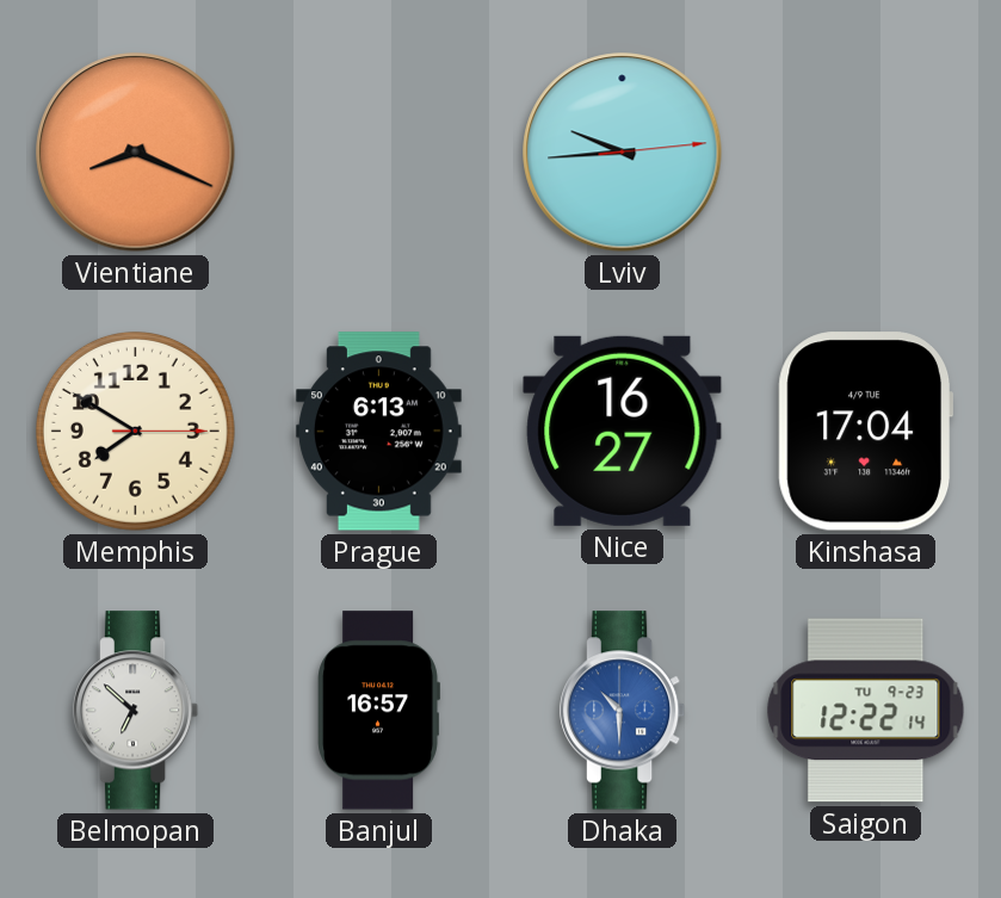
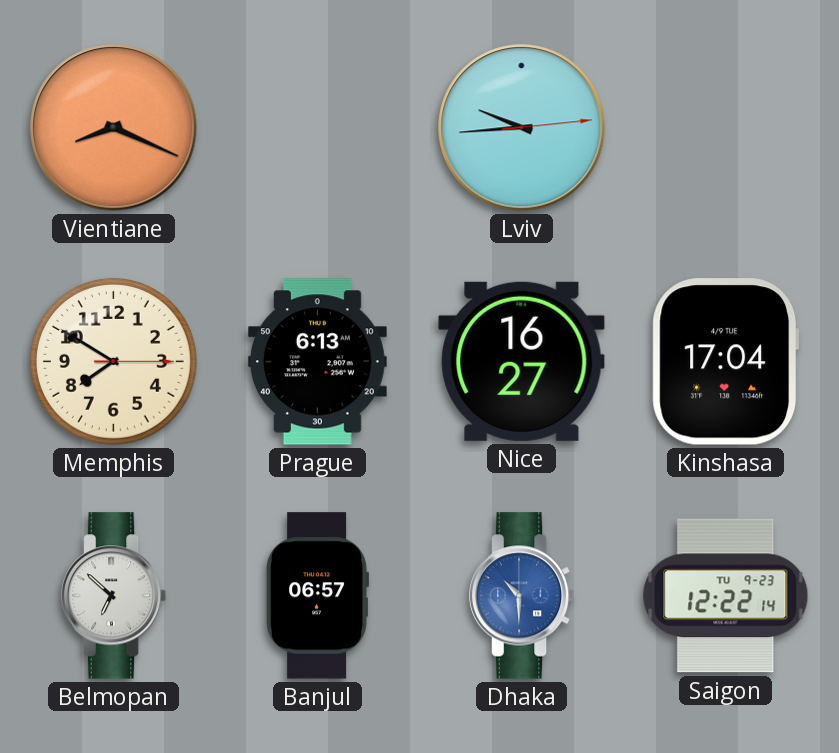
Banjul: 16:57 -> 06:57 (317, 596)
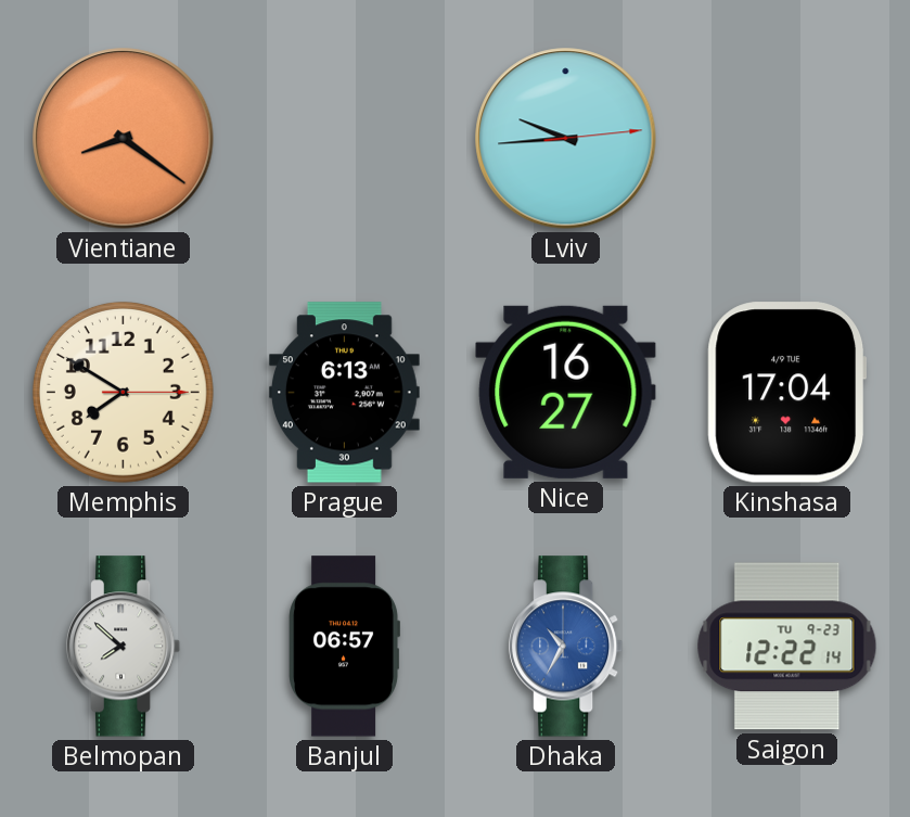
Vientiane: 8:19 -> 8:21 (124, 139)
Belmopan: 6:52 -> 7:52 (124, 647)
Dhaka: 10:30 -> 10:35 (566, 647)
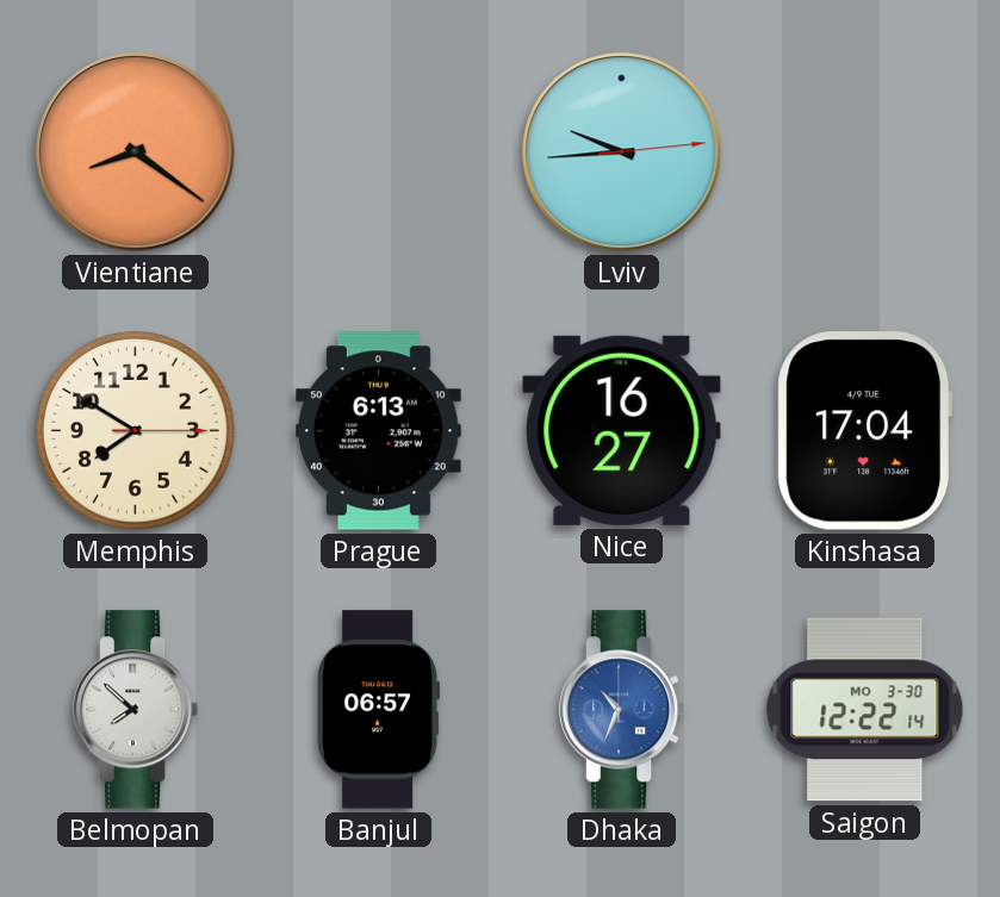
Dhaka: 10:35 -> 10:34 (622, 710)
Saigon date: TU 9-23 -> MO 3-30 (865, 710)
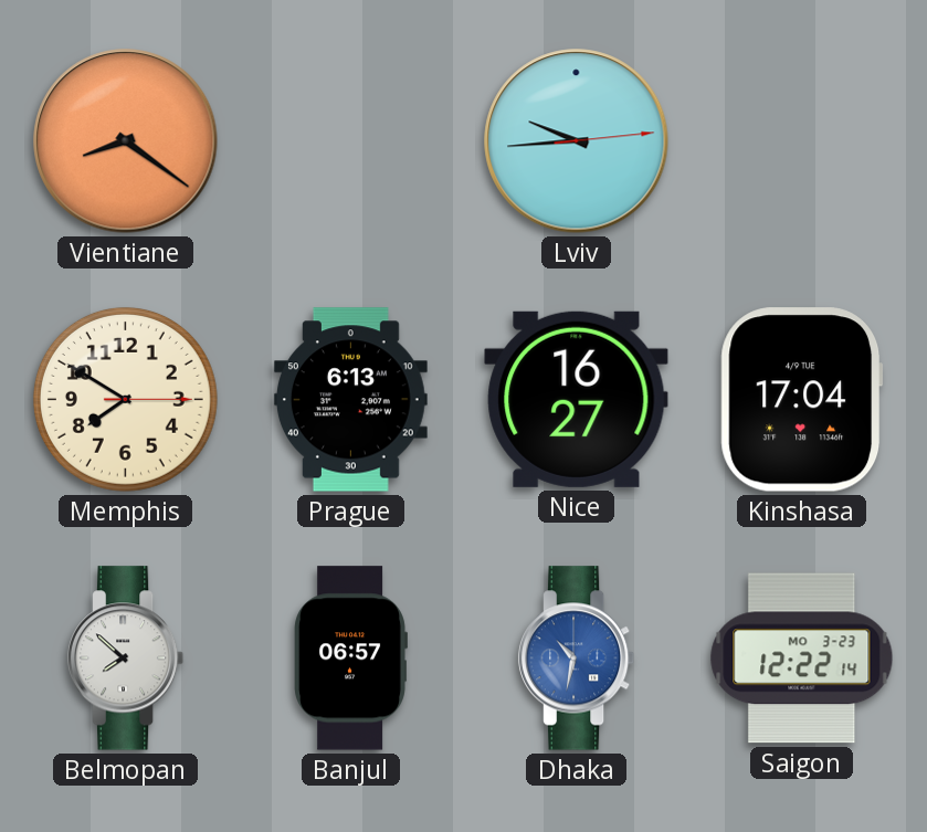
Dhaka: 10:34 -> 10:32 (577, 659)
Saigon date: MO 3-30 -> MO 3-23 (802, 659)
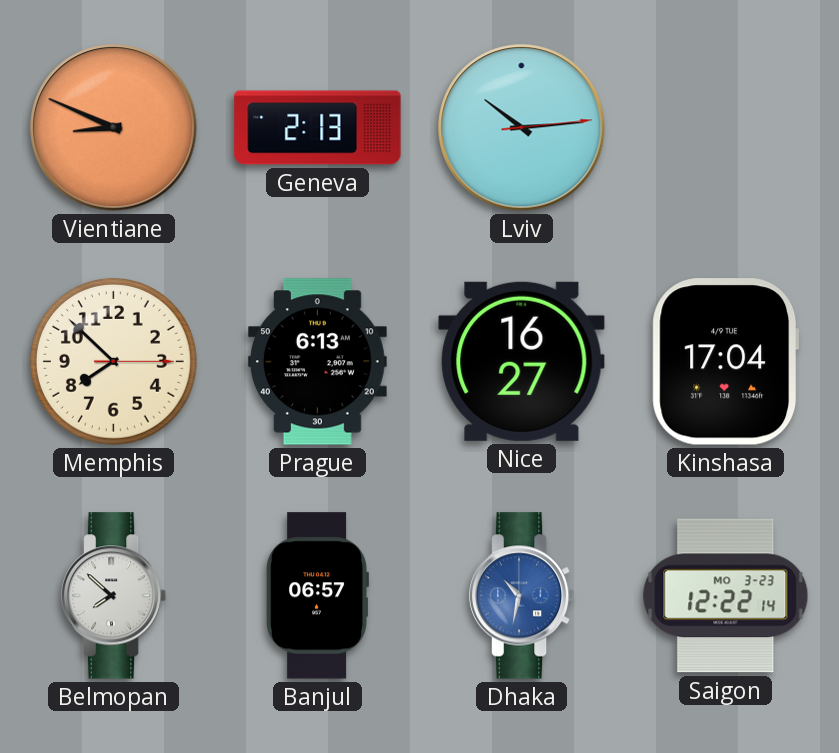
Vientiane: 8:21 -> 8:49 (114, 128)
Geneva: none -> 2:13 (318, 128)
Lviv: 9:44 -> 10:14 (522, 128)
Memphis: 7:50 -> 7:52 (113, 361)
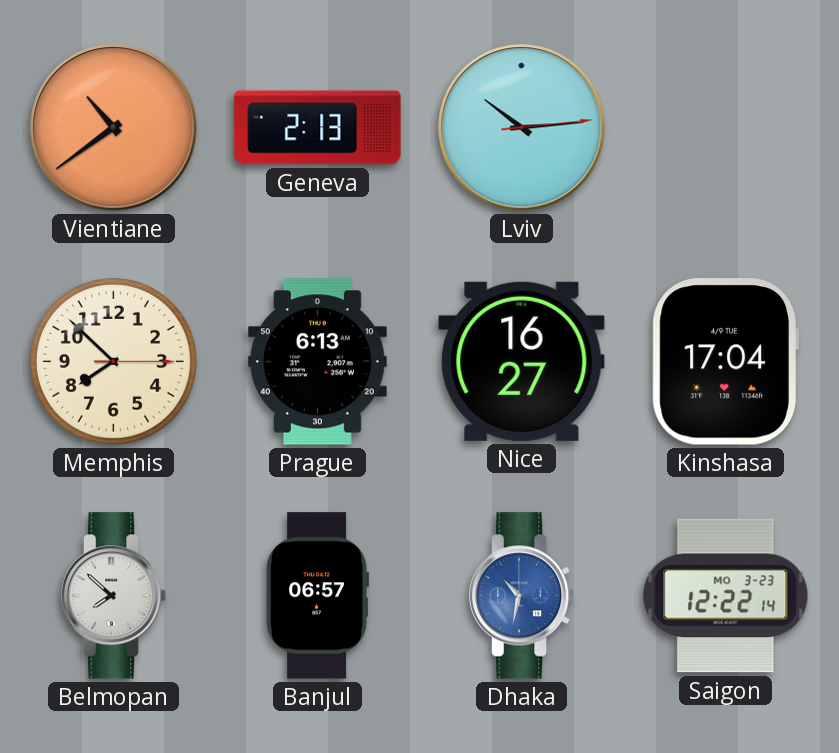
Vientiane: 8:49 -> 10:39 (114, 128)
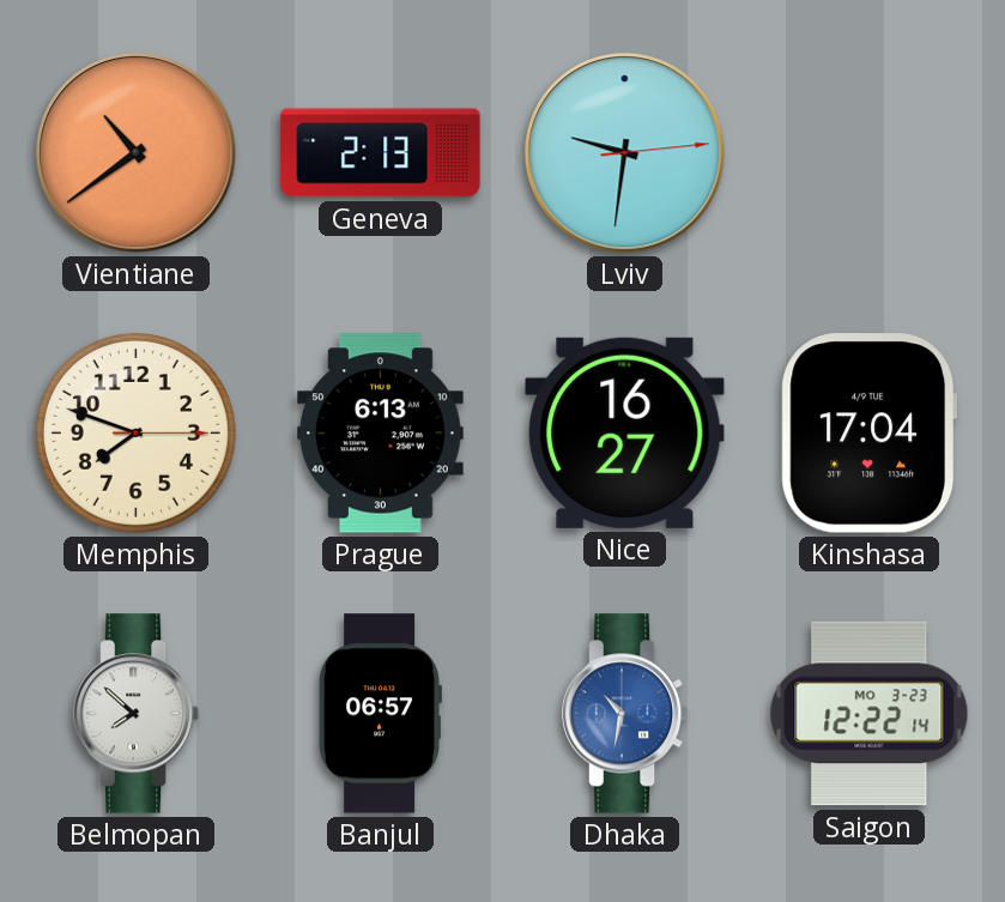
Lviv: 10:14 -> 9:31 (625, 153)
Memphis: 7:52 -> 7:48 (135, 432)
